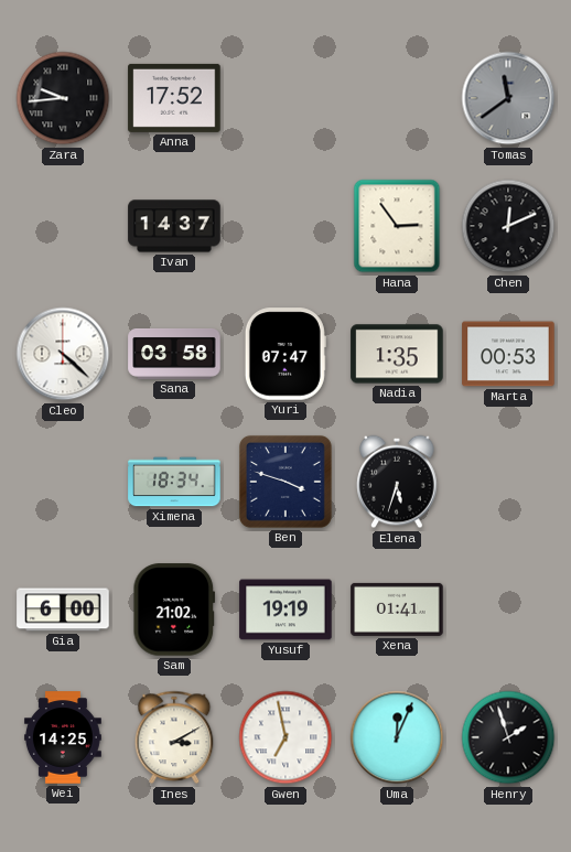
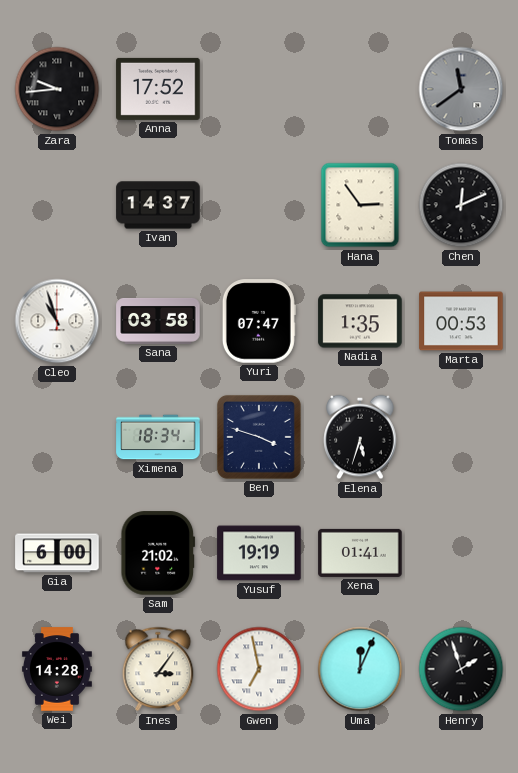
Cleo: 4:22 -> 10:57 (57, 321)
Wei: 14:25 -> 14:28 (57, 669)
Ines: 3:10 -> 3:06 (158, 669)
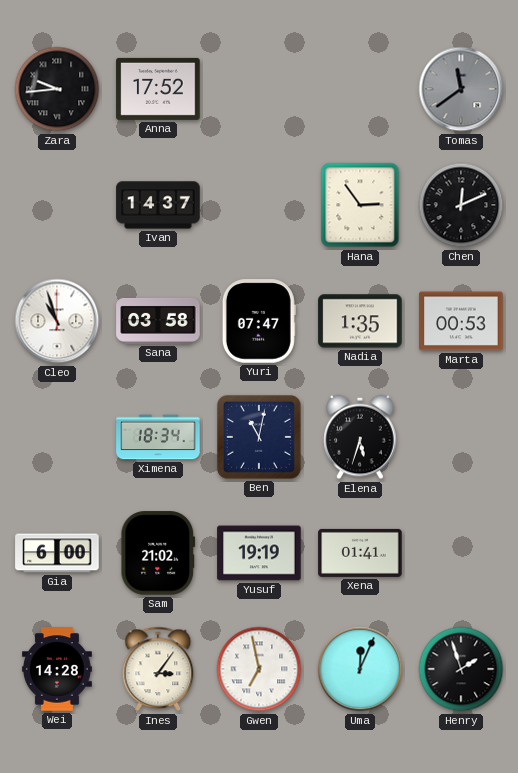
Ben: 3:48 -> 11:02 (259, 437)
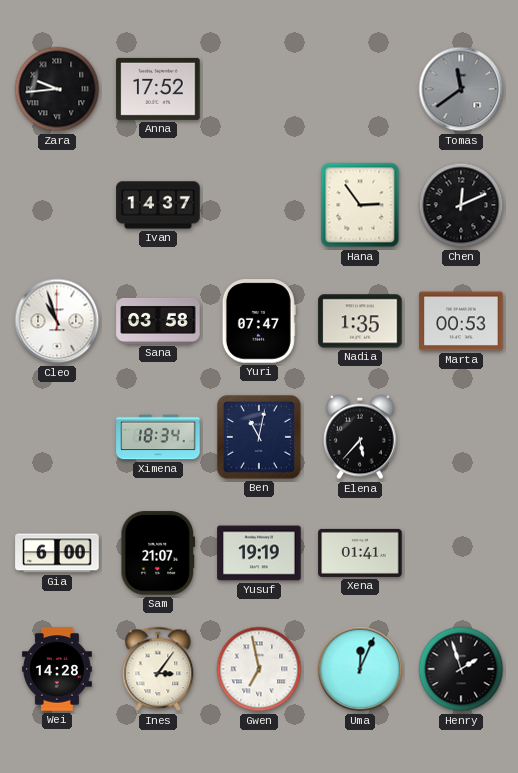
Elena: 5:33 -> 5:37 (360, 437)
Sam: 21:02 -> 21:07 (158, 553)
